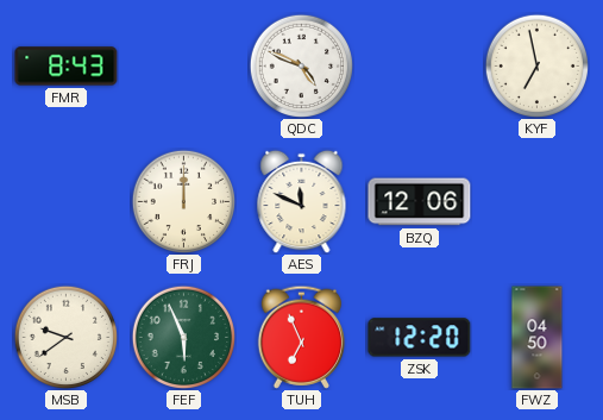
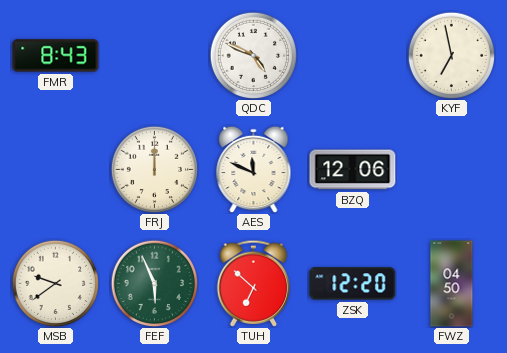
TUH: 6:56 -> 6:52 (254, 283)
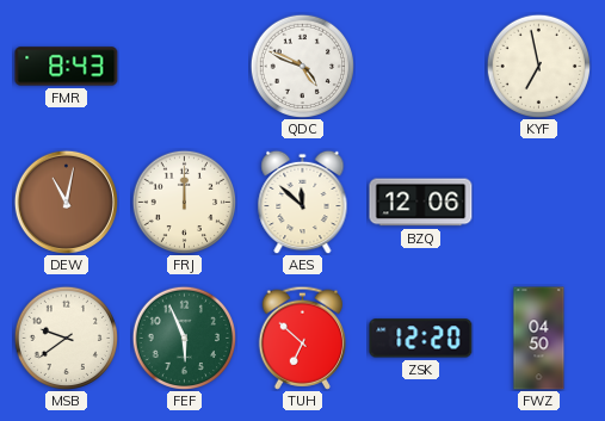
DEW: none -> 11:02 (66, 202)
AES: 11:49 -> 11:52 (303, 202)
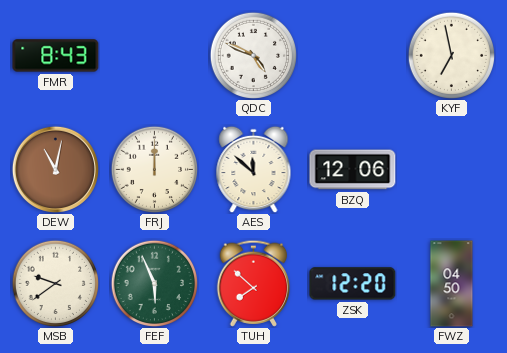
TUH: 6:52 -> 7:52 (254, 283)
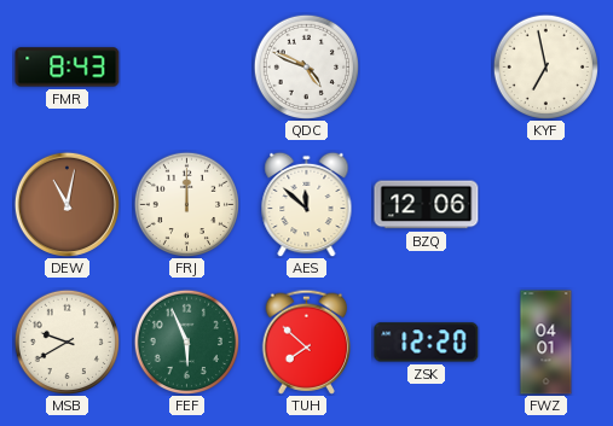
MSB: 9:39 -> 9:40 (66, 342)
FWZ: 04:50 -> 04:01 (547, 343)
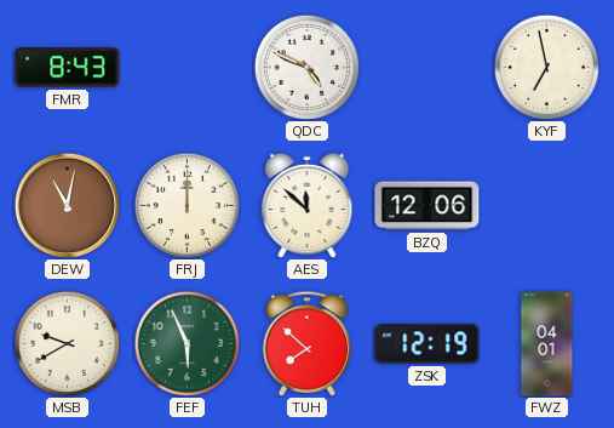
ZSK: 12:20 -> 12:19 (427, 344)
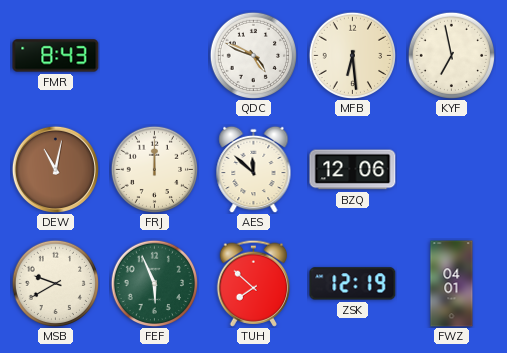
MFB: none -> 6:29 (352, 55)
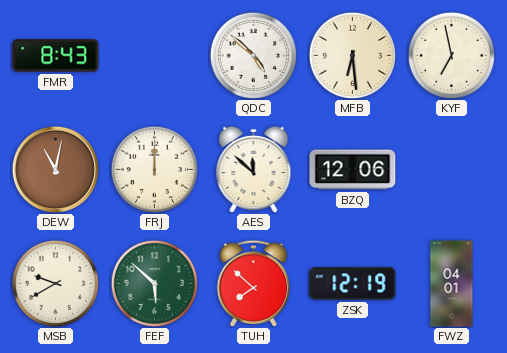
QDC: 4:49 -> 4:52 (253, 55)
FEF: 5:56 -> 5:52 (154, 283)
